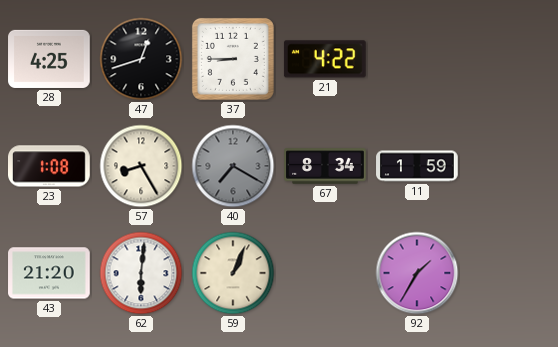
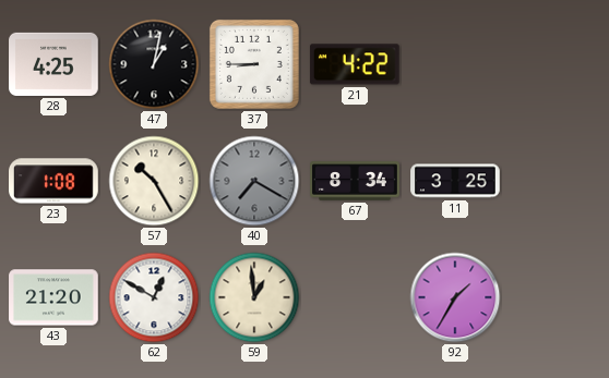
47: 12:42 -> 1:02 (154, 64)
57: 8:25 -> 10:25 (154, 181)
11: 1:59 -> 3:25 (455, 181)
62: 6:01 -> 12:50 (154, 297)
59: 1:04 -> 12:59 (254, 297)
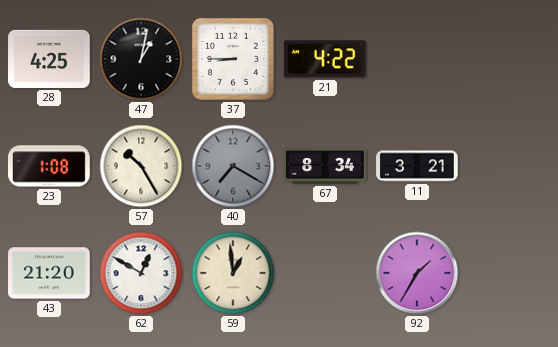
11: 3:25 -> 3:21 (417, 166)
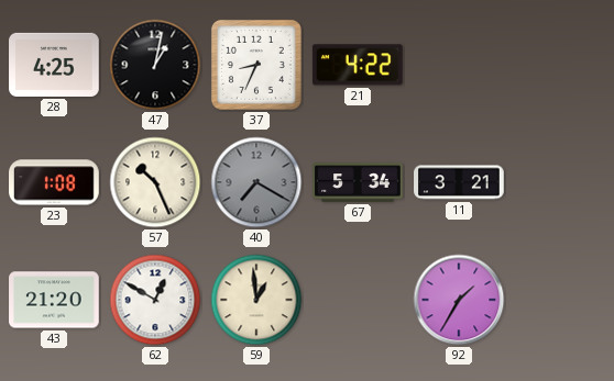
37: 8:45 -> 8:34 (256, 65)
57: 10:25 -> 10:26 (155, 182)
67: 8:34 -> 5:34 (358, 182)
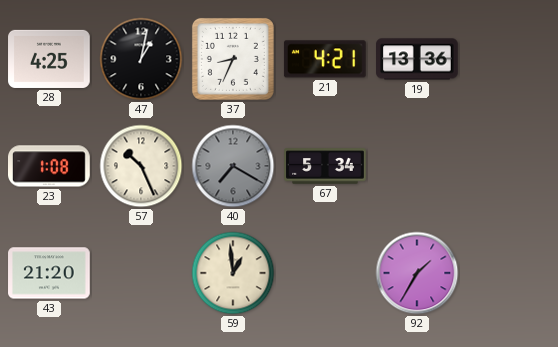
21: 4:22 -> 4:21 (325, 59)
19: none -> 13:36 (418, 59)
11: 3:21 -> none (459, 182)
62: 12:50 -> none (155, 300)
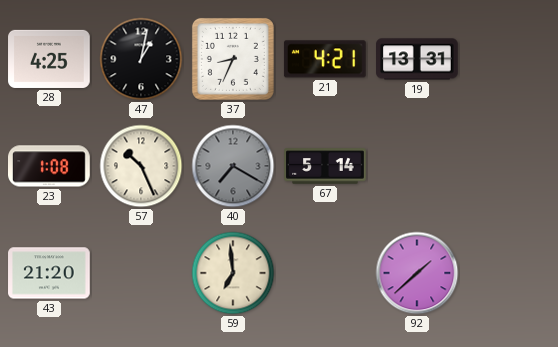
19: 13:36 -> 13:31 (418, 59)
67: 5:34 -> 5:14 (325, 166)
59: 12:59 -> 6:59 (233, 273)
92: 1:35 -> 1:38 (417, 273)
